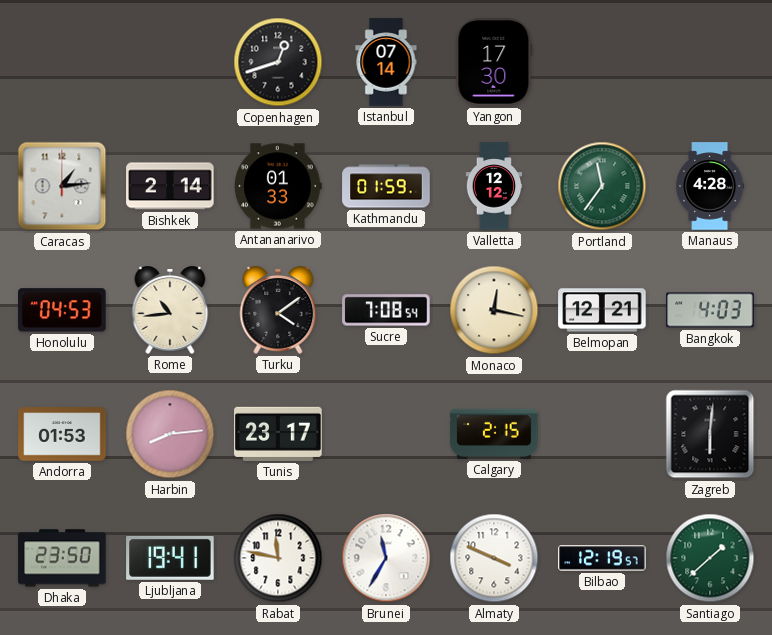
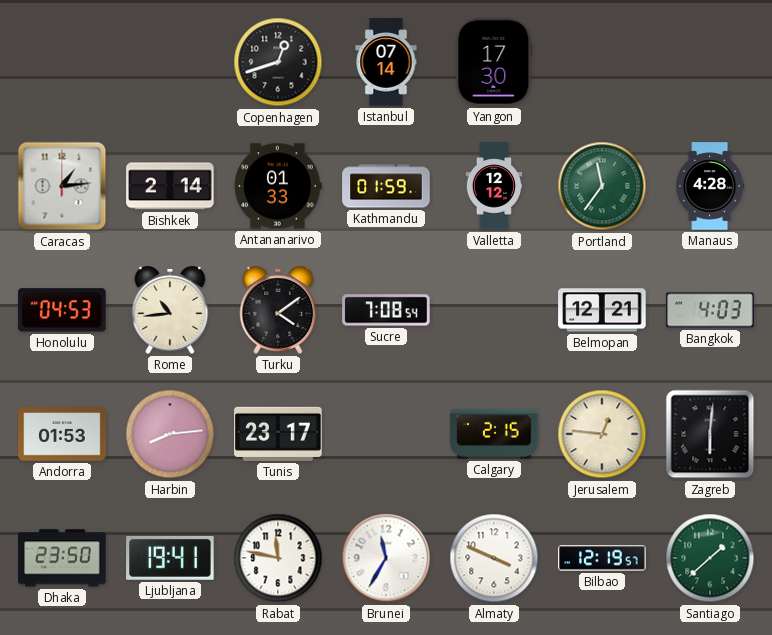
Monaco: 12:17 -> none (494, 310)
Jerusalem: none -> 12:46 (602, 434)
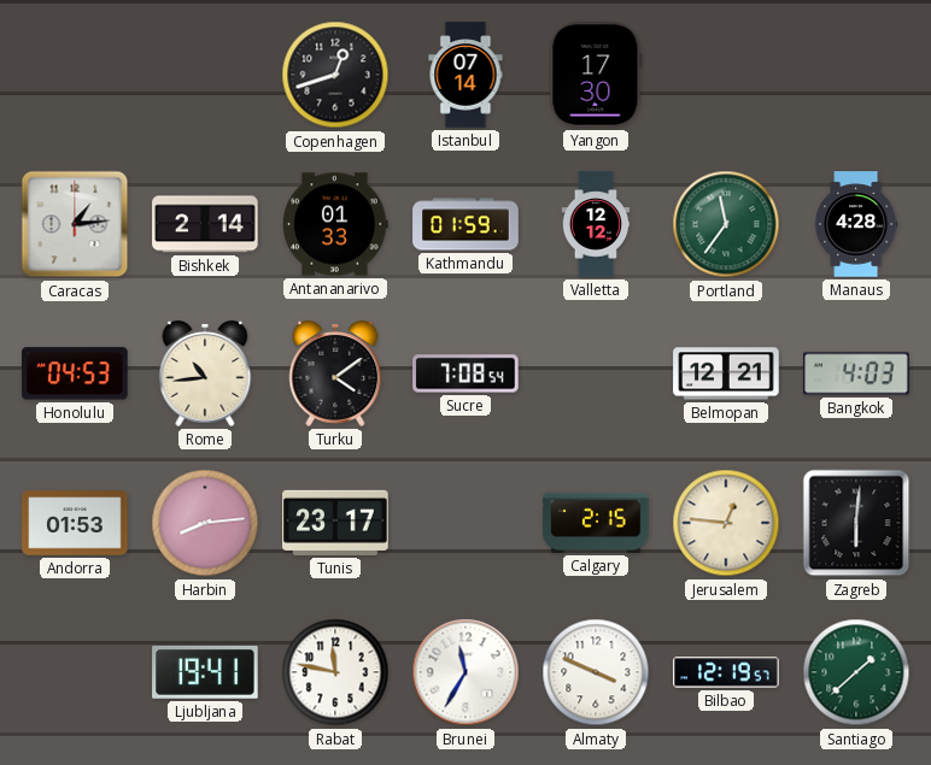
Dhaka: 23:50 -> none (62, 558)
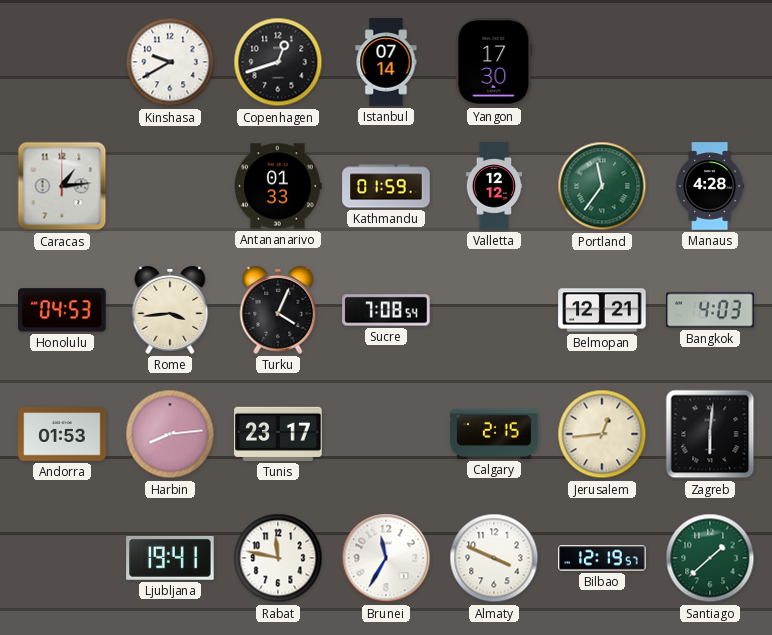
Kinshasa: none -> 9:40 (170, 62)
Bishkek: 2:14 -> none (205, 224)
Rome: 10:44 -> 3:44 (170, 311)
Turku: 4:09 -> 4:04 (278, 311)
Jerusalem: 12:46 -> 12:44 (602, 434)
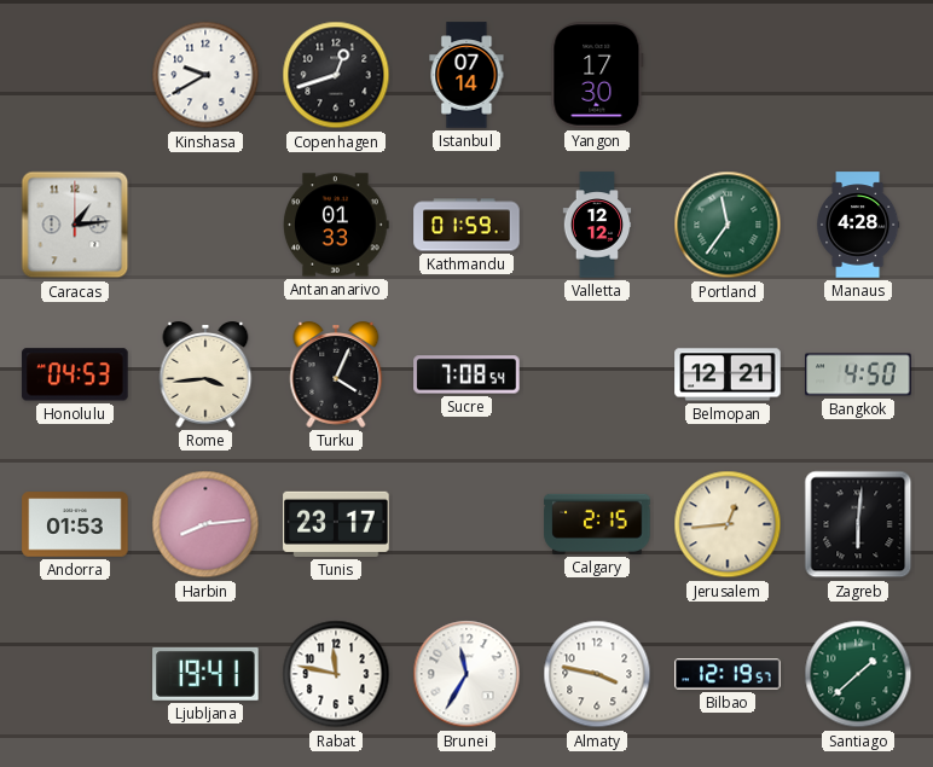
Bangkok: 4:03 -> 4:50 (858, 374)
Almaty: 3:49 -> 3:47 (597, 674)
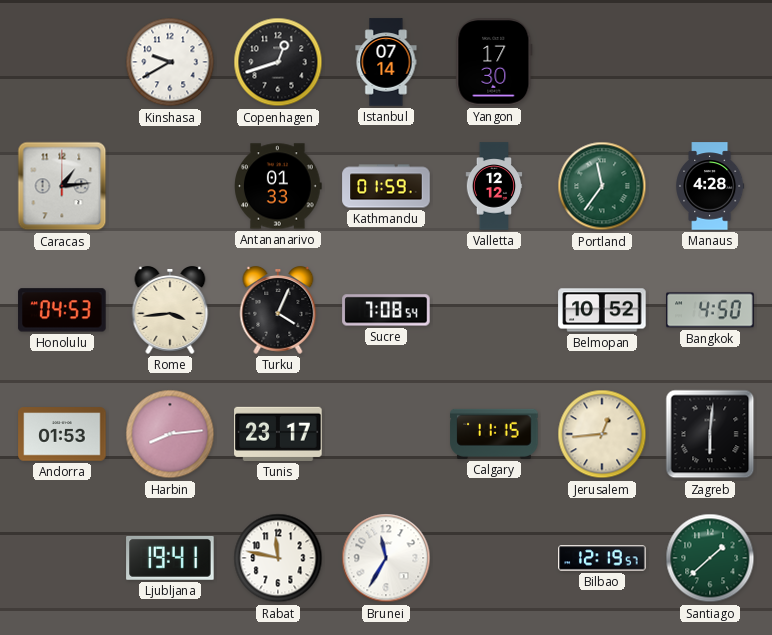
Belmopan: 12:21 -> 10:52 (602, 310)
Calgary: 2:15 -> 11:15 (494, 434)
Almaty: 3:47 -> none (597, 674)
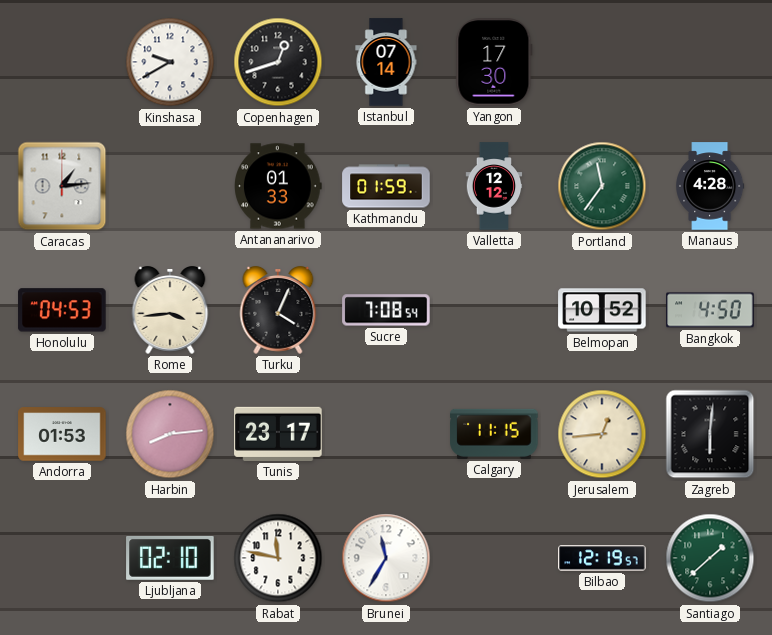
Ljubljana: 19:41 -> 02:10 (170, 558)
